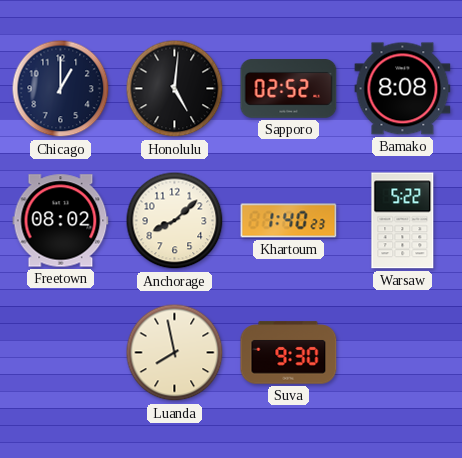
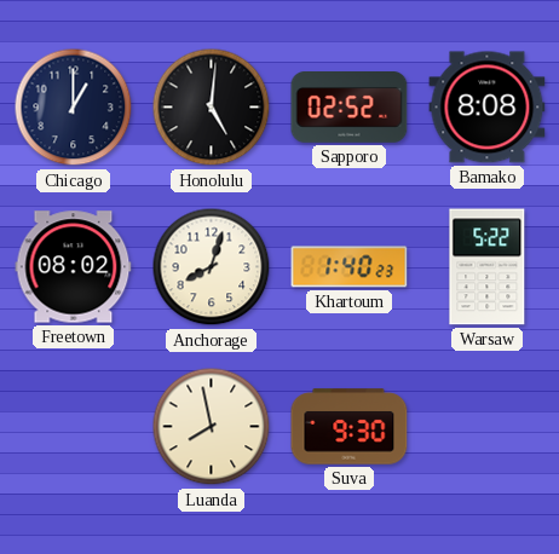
Anchorage: 8:08 -> 8:03 (212, 267)
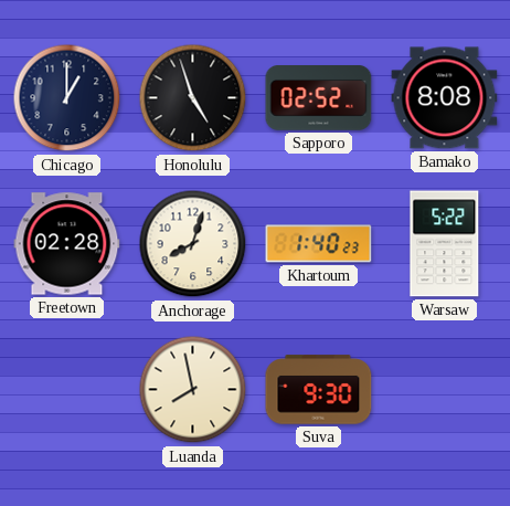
Honolulu: 5:01 -> 4:57 (193, 98)
Freetown: 08:02 -> 02:28 (67, 244)
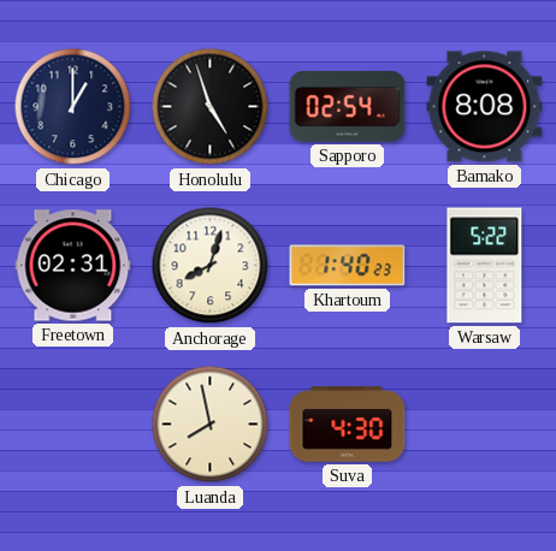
Sapporo: 02:52 -> 02:54 (348, 107)
Freetown: 02:28 -> 02:31 (73, 266)
Suva: 9:30 -> 4:30 (348, 425)
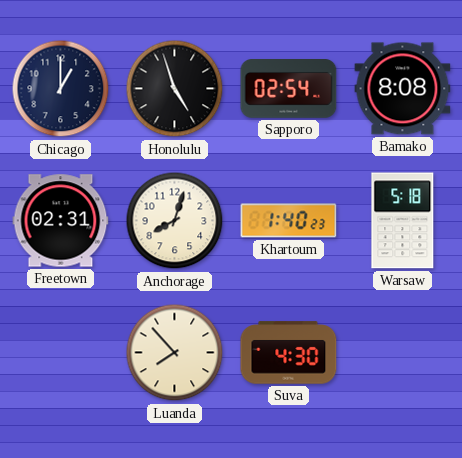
Warsaw: 5:22 -> 5:18 (403, 221)
Luanda: 7:58 -> 7:53 (175, 353)
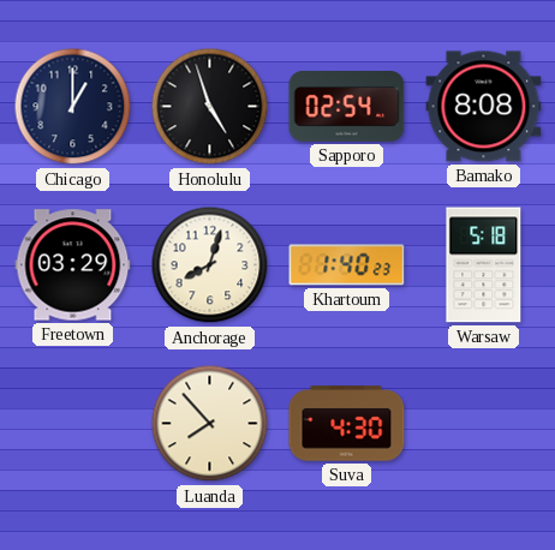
Freetown: 02:31 -> 03:29 (73, 265)
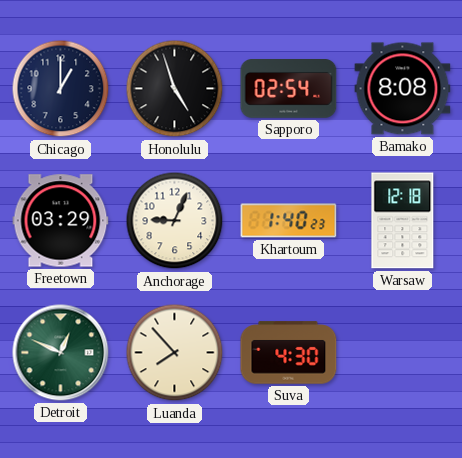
Anchorage: 8:03 -> 9:04 (175, 221)
Warsaw: 5:18 -> 12:18 (403, 221)
Detroit: none -> 12:49 (61, 353)
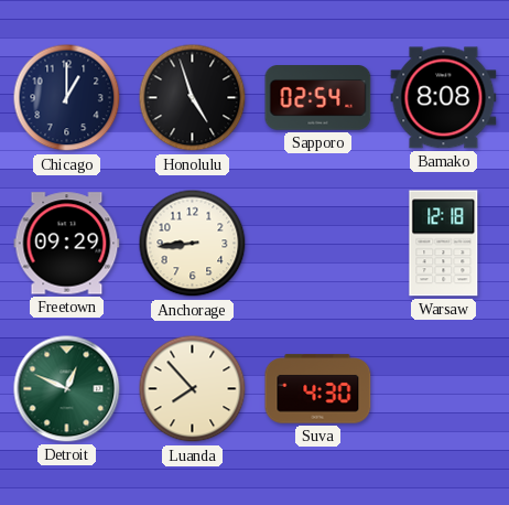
Freetown: 03:29 -> 09:29 (67, 244)
Anchorage: 9:04 -> 8:44 (193, 244)
Khartoum: 1:40 -> none (289, 221)
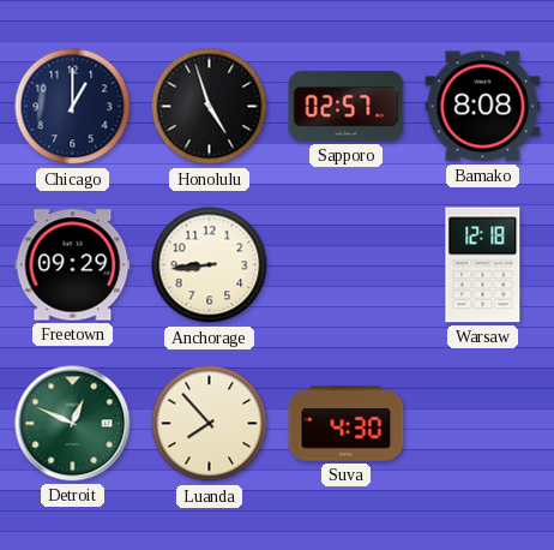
Sapporo: 02:54 -> 02:57 (347, 107)
